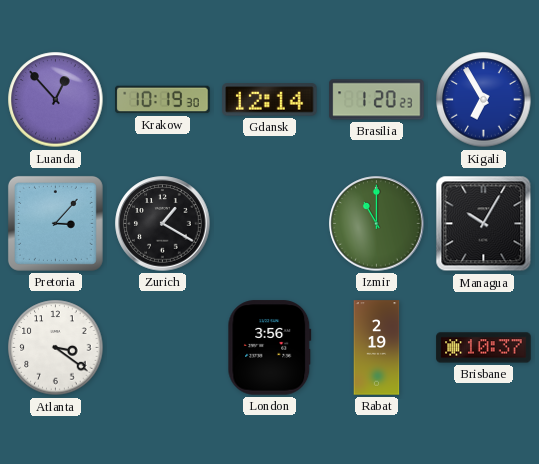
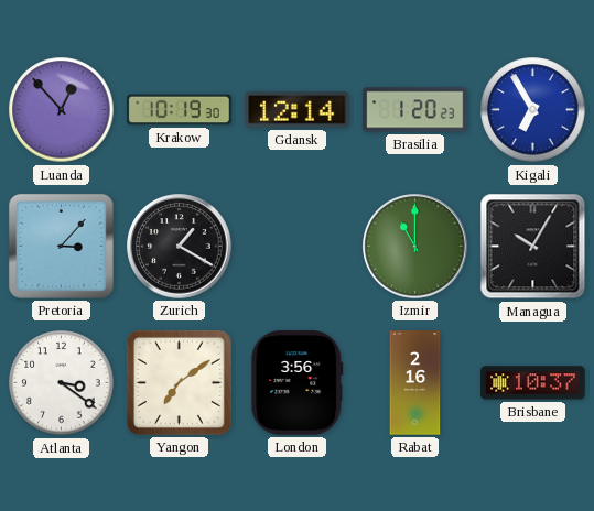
Yangon: none -> 7:09 (179, 382)
Rabat: 2:19 -> 2:16 (415, 383)
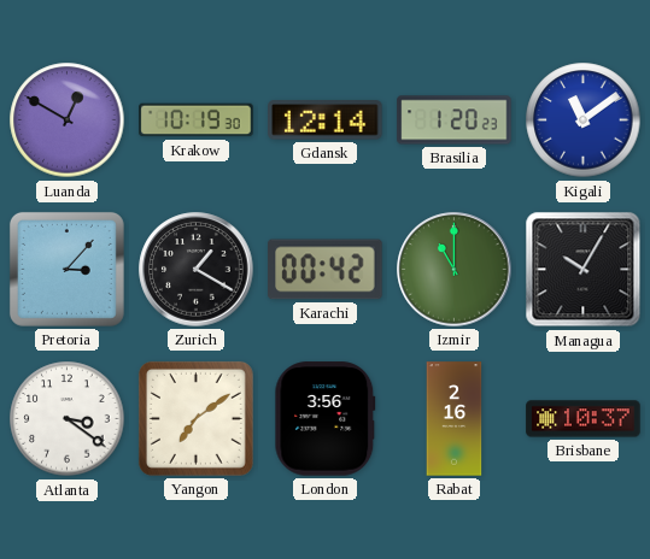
Luanda: 12:53 -> 12:50 (68, 120)
Kigali: 6:55 -> 11:09 (584, 120)
Karachi: none -> 00:42 (326, 270)
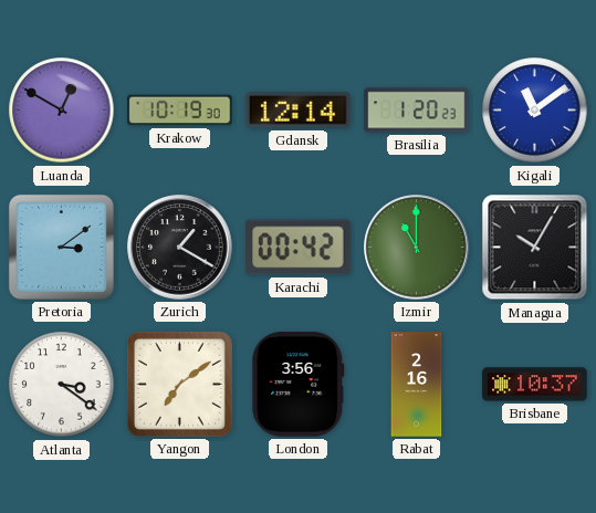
Pretoria: 3:07 -> 3:09 (61, 247)
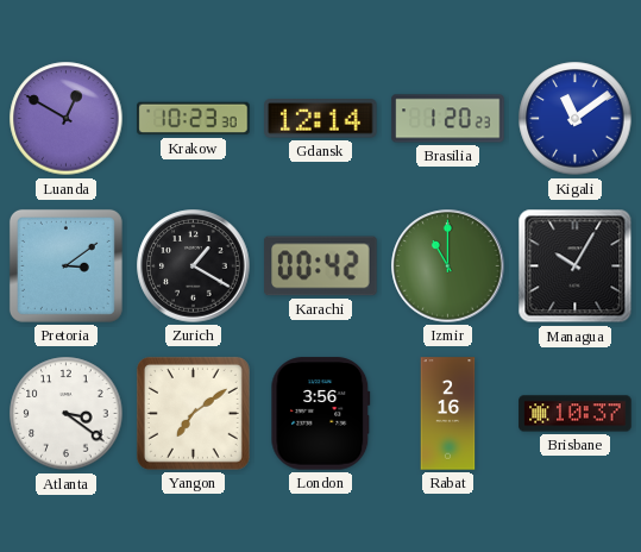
Krakow: 10:19 -> 10:23 (194, 119)
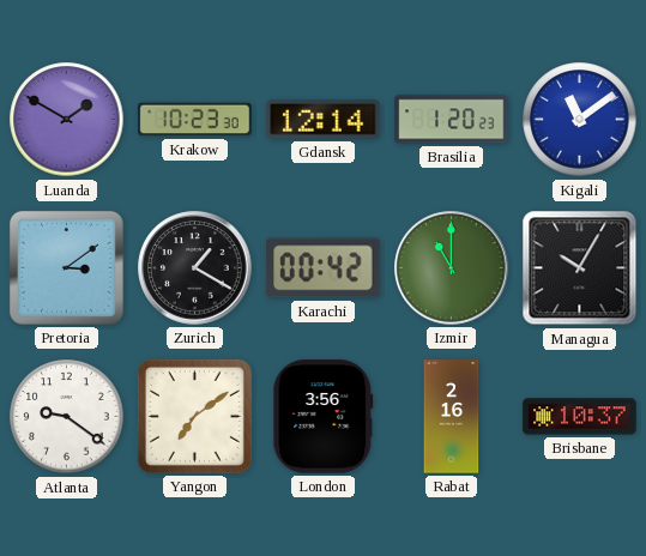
Luanda: 12:50 -> 1:50 (67, 120)
Atlanta: 3:21 -> 9:21 (67, 417)
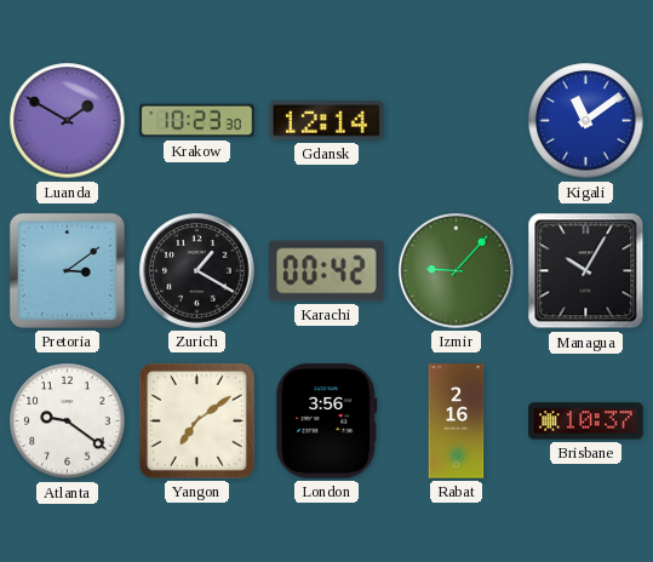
Brasilia: 1:20 -> none (452, 120)
Izmir: 11:00 -> 9:07 (457, 271)
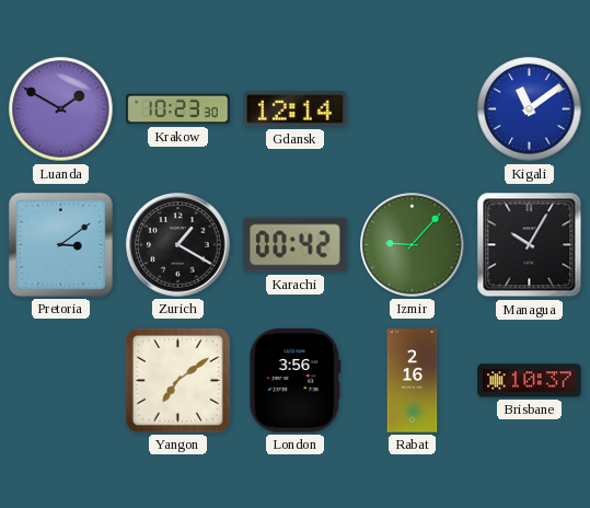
Atlanta: 9:21 -> none (68, 421)
